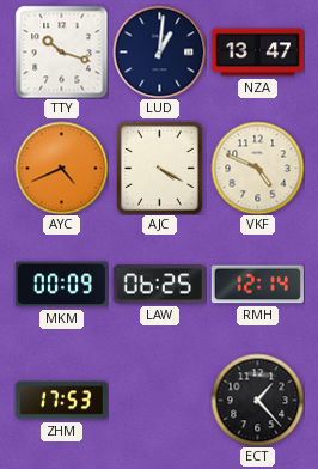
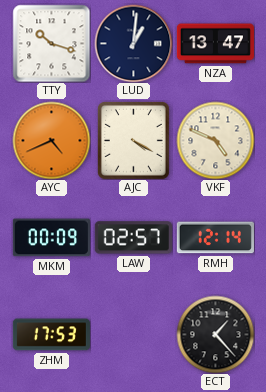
LAW: 06:25 -> 02:57 (133, 238)
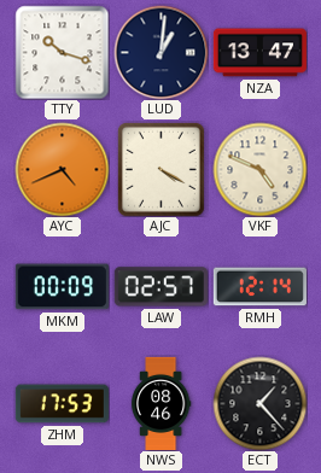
NWS: none -> 08:46 (160, 403)
